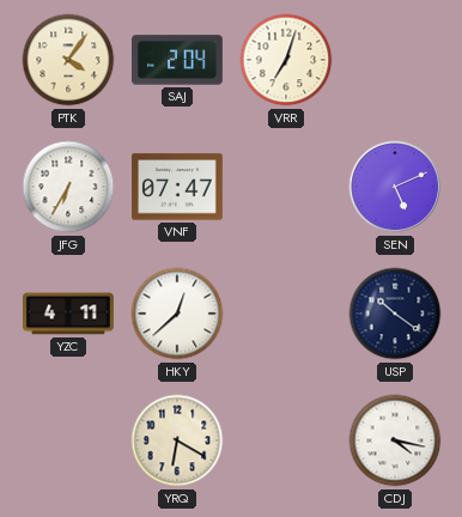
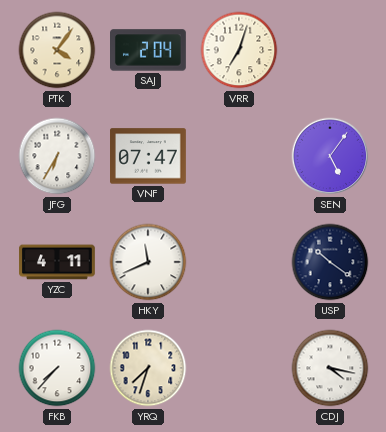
SEN: 5:11 -> 5:06 (330, 156)
HKY: 12:38 -> 11:41 (148, 262)
FKB: none -> 7:37 (57, 368)
YRQ: 6:20 -> 7:33 (148, 368)
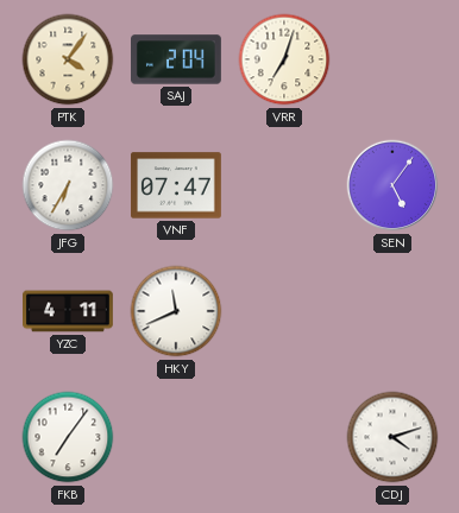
USP: 10:21 -> none (330, 262)
FKB: 7:37 -> 7:06 (68, 437)
YRQ: 7:33 -> none (148, 368)
CDJ: 4:17 -> 4:12 (392, 437)
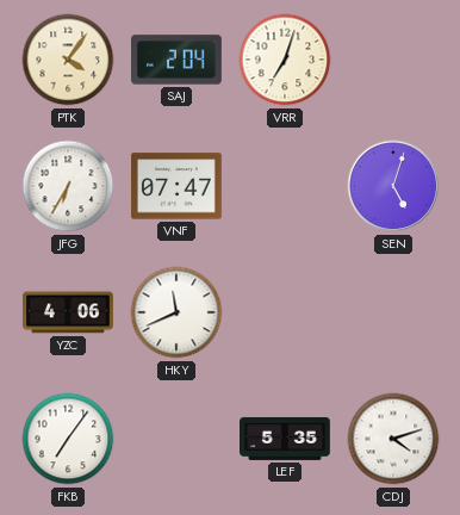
SEN: 5:06 -> 5:03 (393, 186)
YZC: 4:11 -> 4:06 (69, 312)
LEF: none -> 5:35 (286, 439)
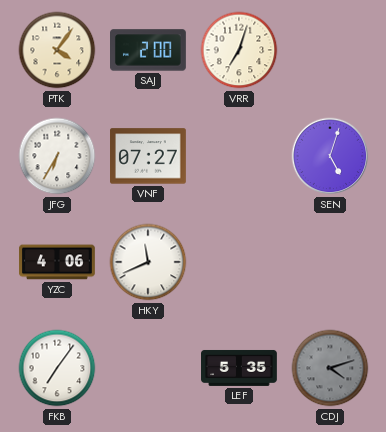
SAJ: 2:04 -> 2:00 (149, 50)
VNF: 07:47 -> 07:27 (149, 156)
CDJ dial: white -> grey (330, 368)
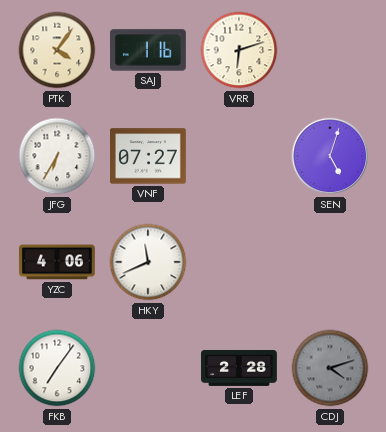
SAJ: 2:00 -> 1:16 (149, 50)
VRR: 7:03 -> 6:12 (239, 50)
LEF: 5:35 -> 2:28 (240, 368)
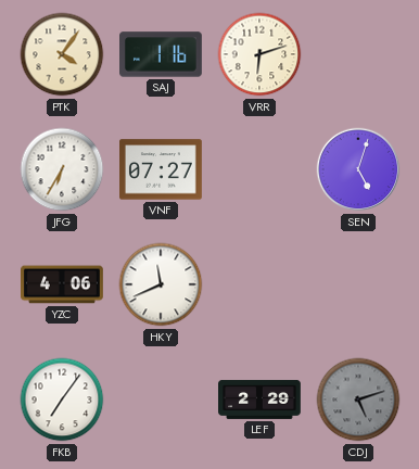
LEF: 2:28 -> 2:29 (261, 400)
CDJ: 4:12 -> 5:12 (358, 400)
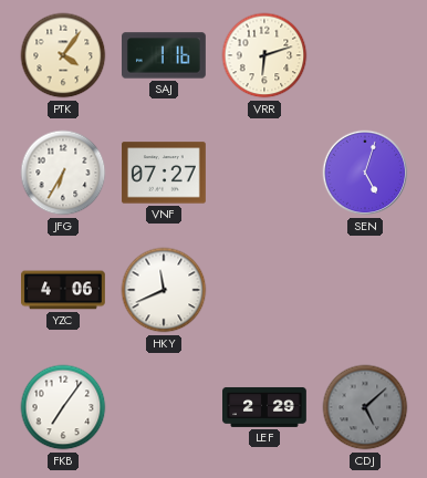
CDJ: 5:12 -> 5:08 (365, 407)
